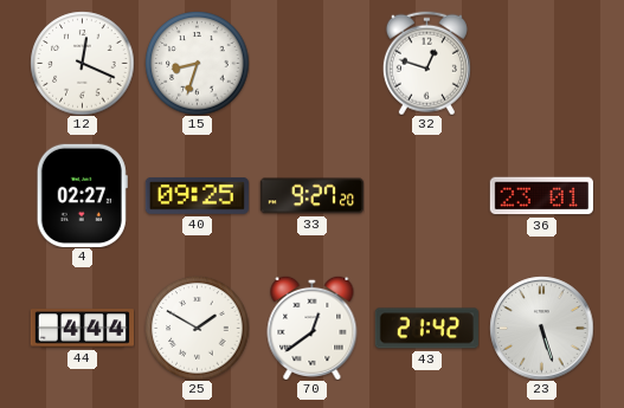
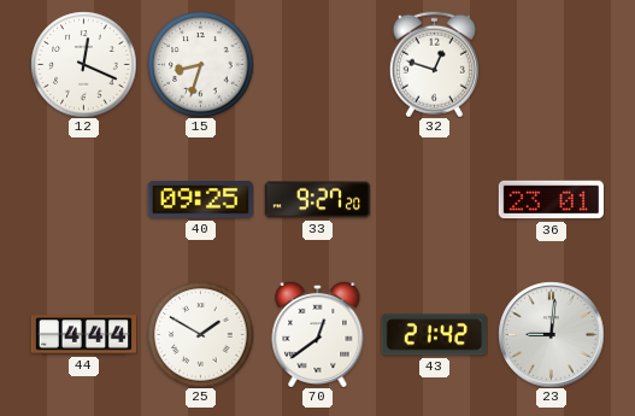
4: 02:27 -> none (82, 195)
23: 5:27 -> 9:01 (551, 334)
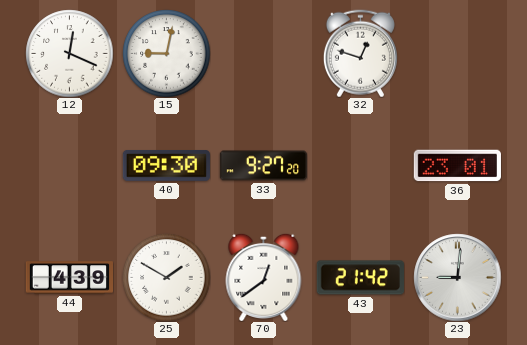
15: 8:33 -> 9:02 (166, 53)
40: 09:25 -> 09:30 (166, 166)
44: 4:44 -> 4:39 (69, 278)
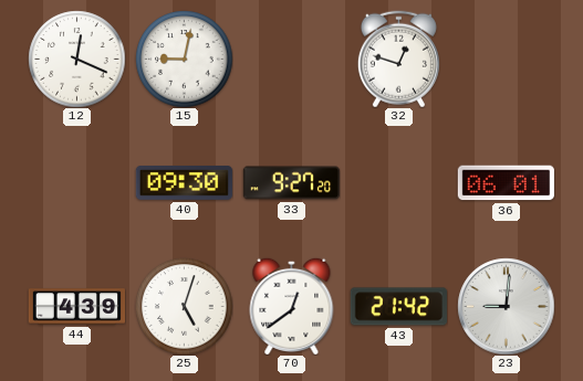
36: 23:01 -> 06:01 (506, 183)
25: 1:50 -> 5:03 (184, 306)
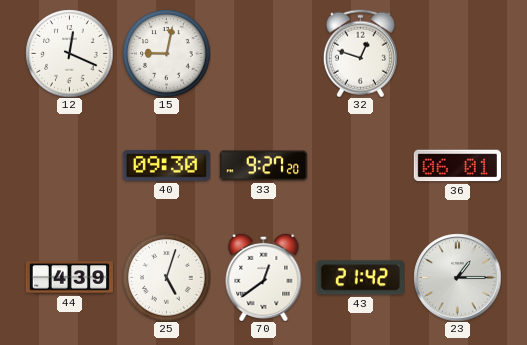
23: 9:01 -> 1:15 (457, 277)
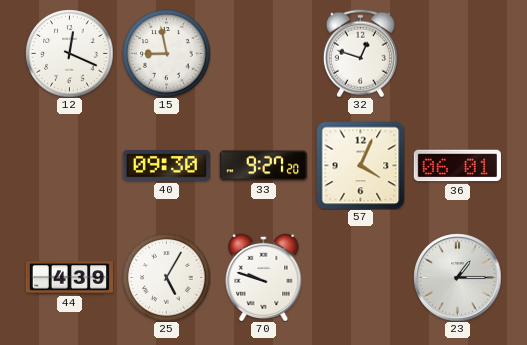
15: 9:02 -> 8:58 (166, 53)
57: none -> 4:04 (360, 165)
25: 5:03 -> 5:05 (166, 277)
70: 12:39 -> 9:48 (264, 277)
43: 21:42 -> none (360, 278)
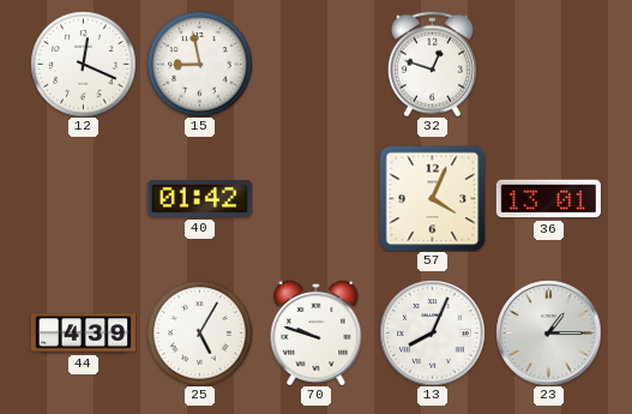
40: 09:30 -> 01:42 (199, 199)
33: 9:27 -> none (263, 166)
36: 06:01 -> 13:01 (548, 199)
13: none -> 8:04 (432, 332)
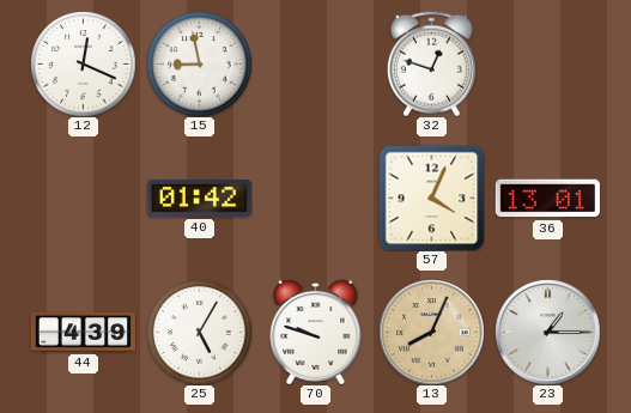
13 dial: white -> champagne (431, 332)
